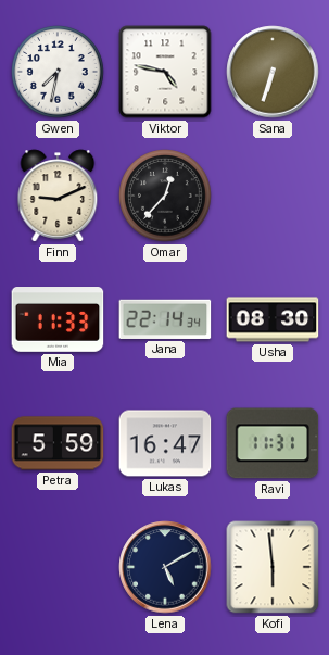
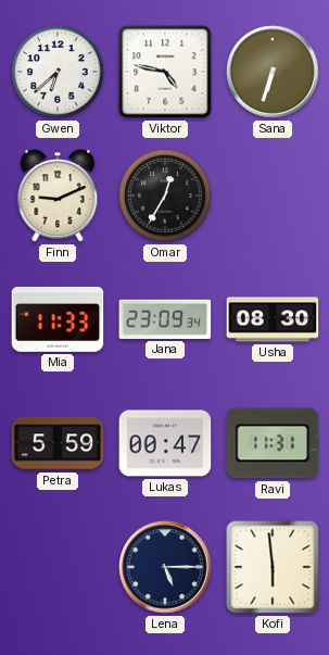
Gwen: 7:32 -> 6:38 (58, 72)
Omar: 12:37 -> 12:35 (165, 196)
Jana: 22:14 -> 23:09 (165, 319)
Lukas: 16:47 -> 00:47 (165, 443)
Lena: 5:10 -> 5:15 (165, 567)
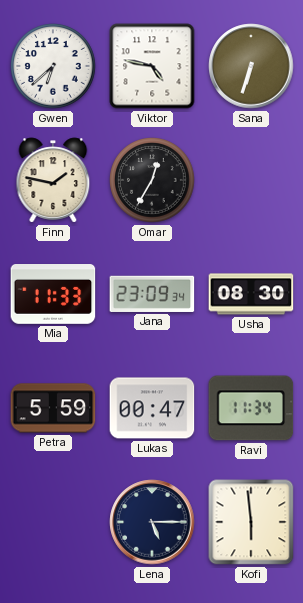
Finn: 9:11 -> 1:47 (53, 180)
Ravi: 11:31 -> 11:34 (251, 408)
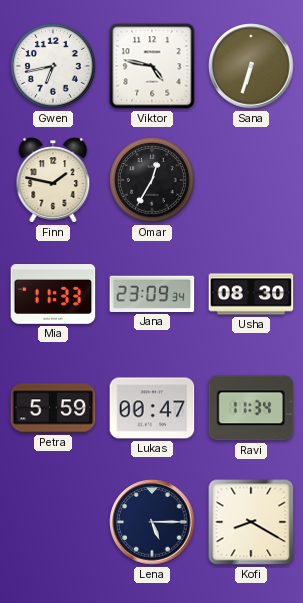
Gwen: 6:38 -> 6:43 (53, 66)
Kofi: 5:59 -> 8:20 (251, 522)
